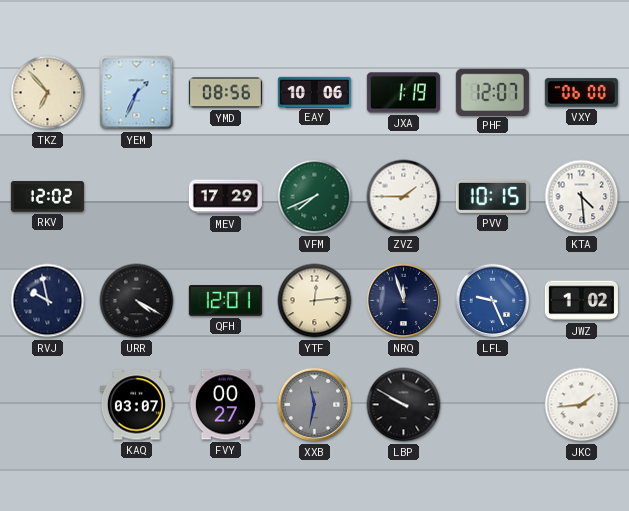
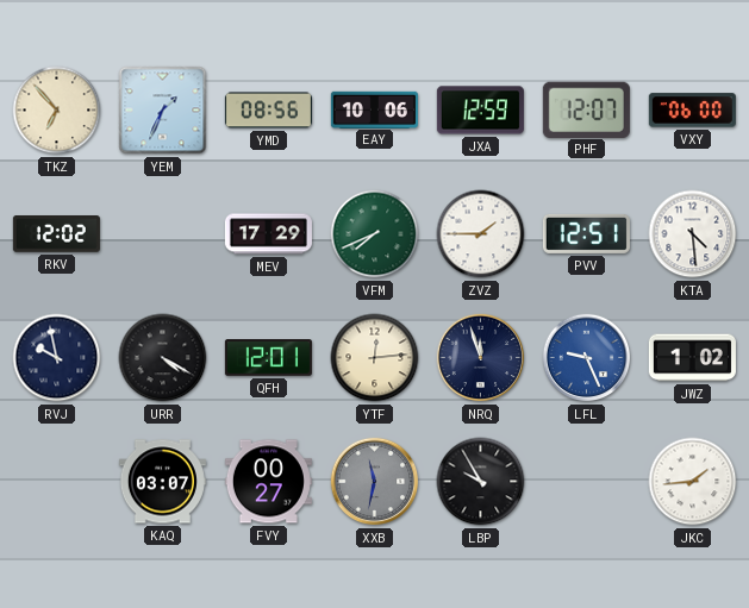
JXA: 1:19 -> 12:59 (480, 111)
PVV: 10:15 -> 12:51 (586, 233)
LBP: 9:50 -> 9:55 (481, 482)
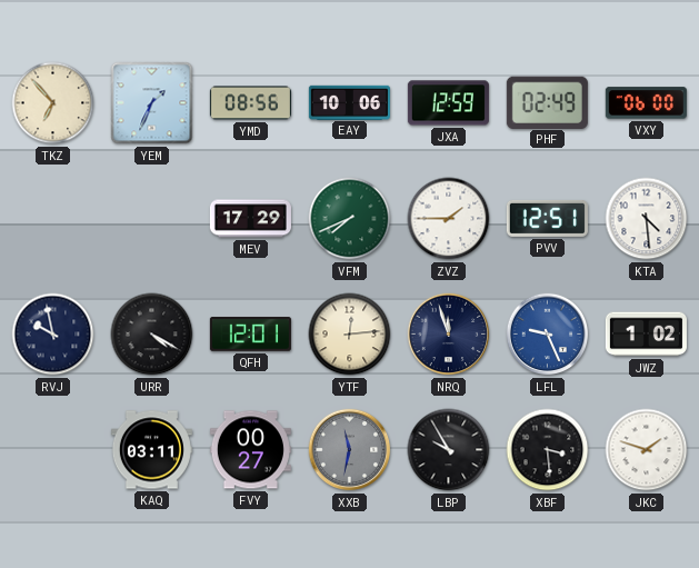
PHF: 12:07 -> 02:49 (547, 102)
RKV: 12:02 -> none (56, 234)
KAQ: 03:07 -> 03:11 (151, 450)
XBF: none -> 3:29 (548, 450)
JKC: 1:44 -> 1:48 (647, 450)
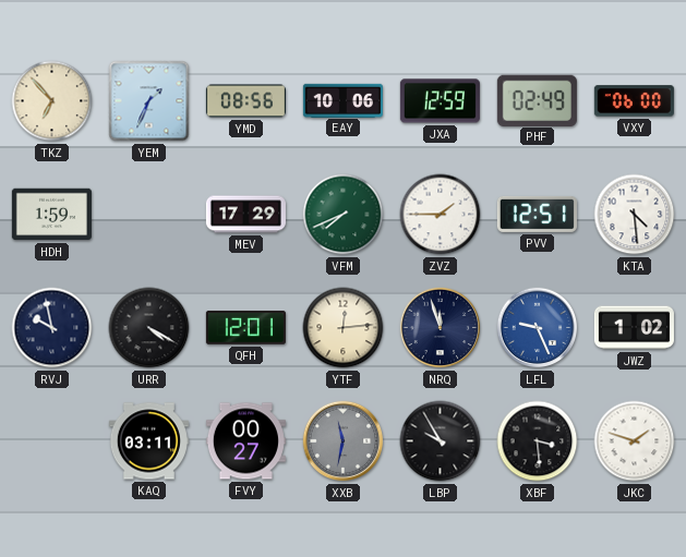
HDH: none -> 1:59 (51, 215)
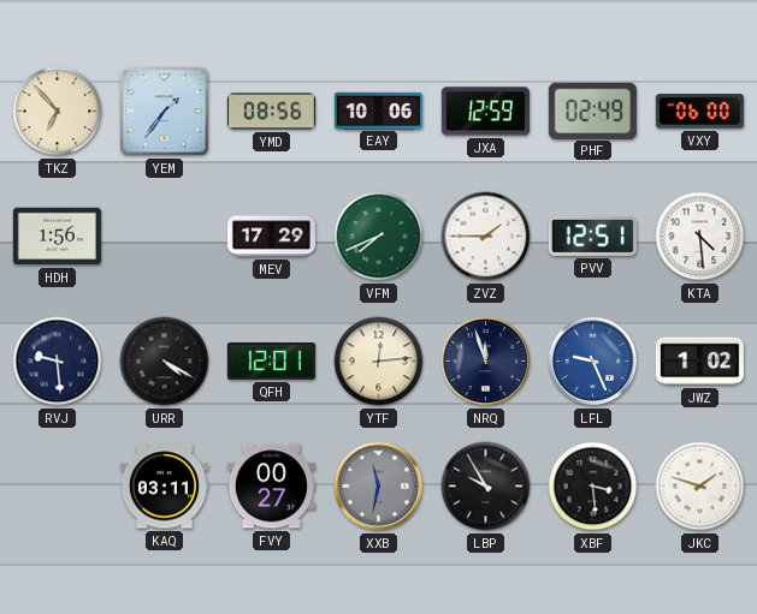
YEM: 1:34 -> 1:36 (165, 112)
HDH: 1:59 -> 1:56 (57, 237)
RVJ: 9:58 -> 9:29 (58, 362)
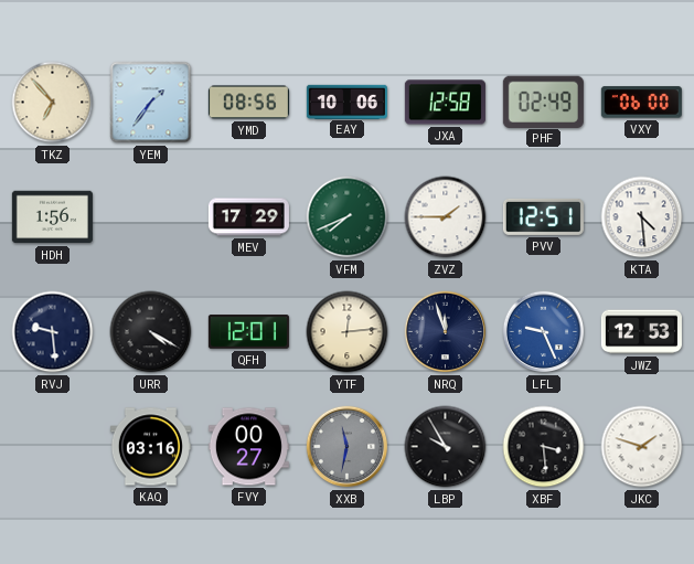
JXA: 12:59 -> 12:58 (445, 103)
JWZ: 1:02 -> 12:53 (641, 332)
KAQ: 03:11 -> 03:16 (150, 447)
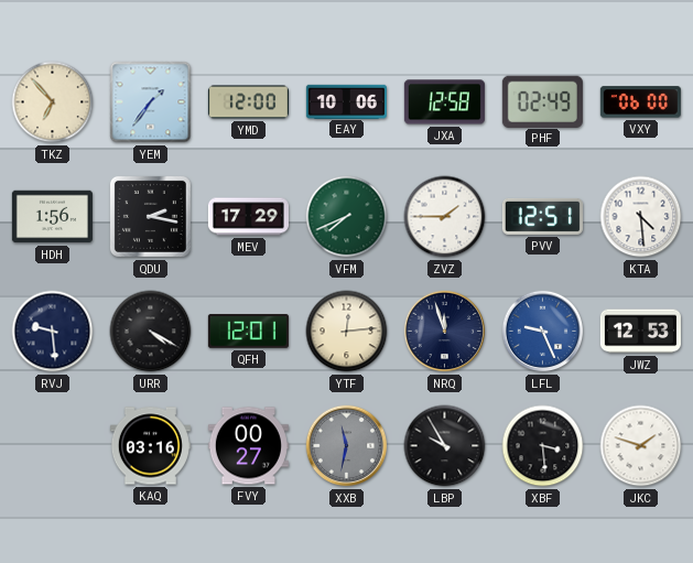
YMD: 08:56 -> 12:00 (248, 102)
QDU: none -> 2:17 (150, 216)
